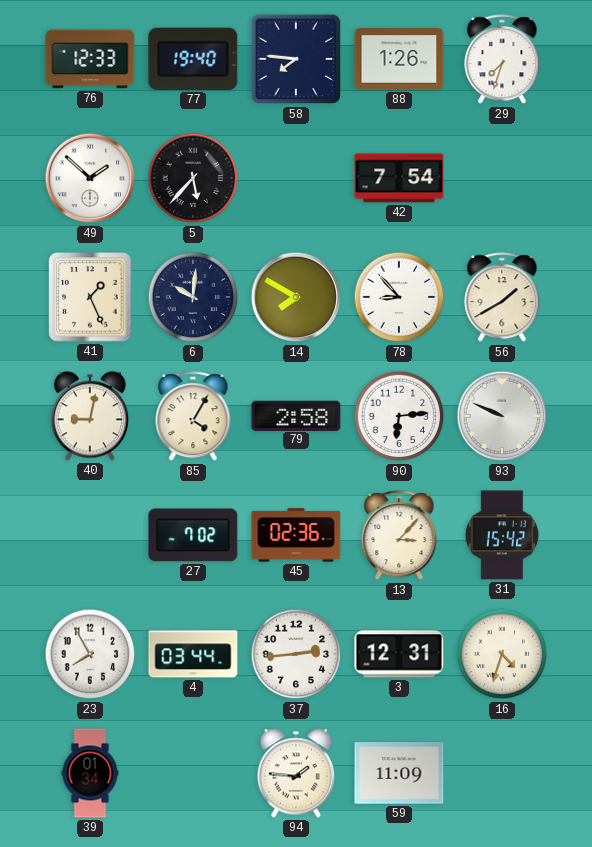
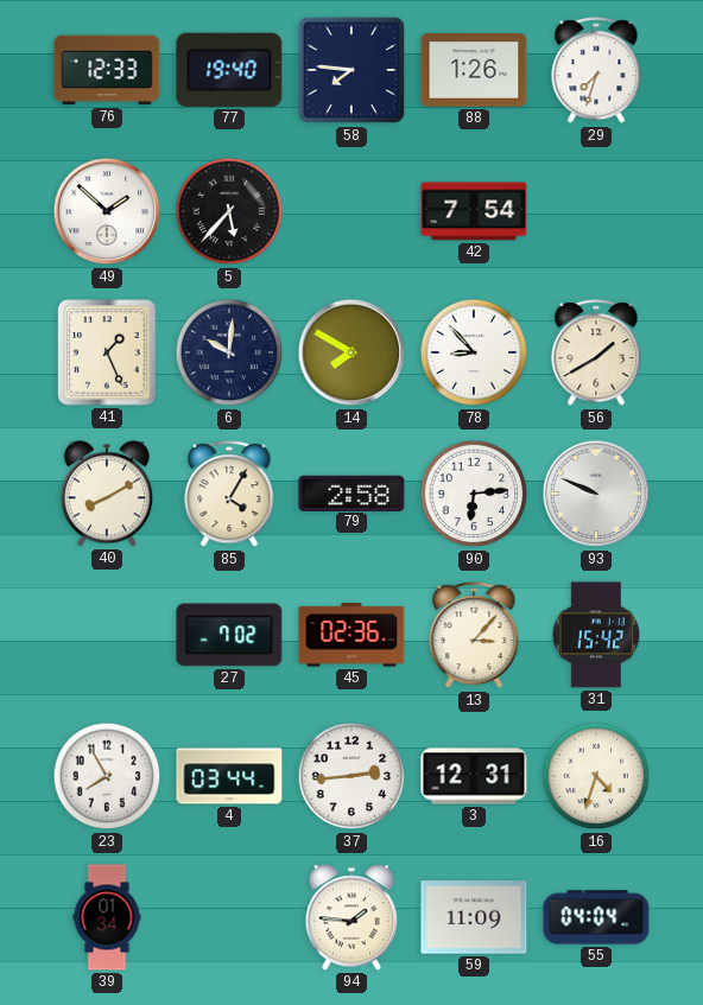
40: 9:02 -> 8:10 (106, 494)
55: none -> 04:04 (596, 917)
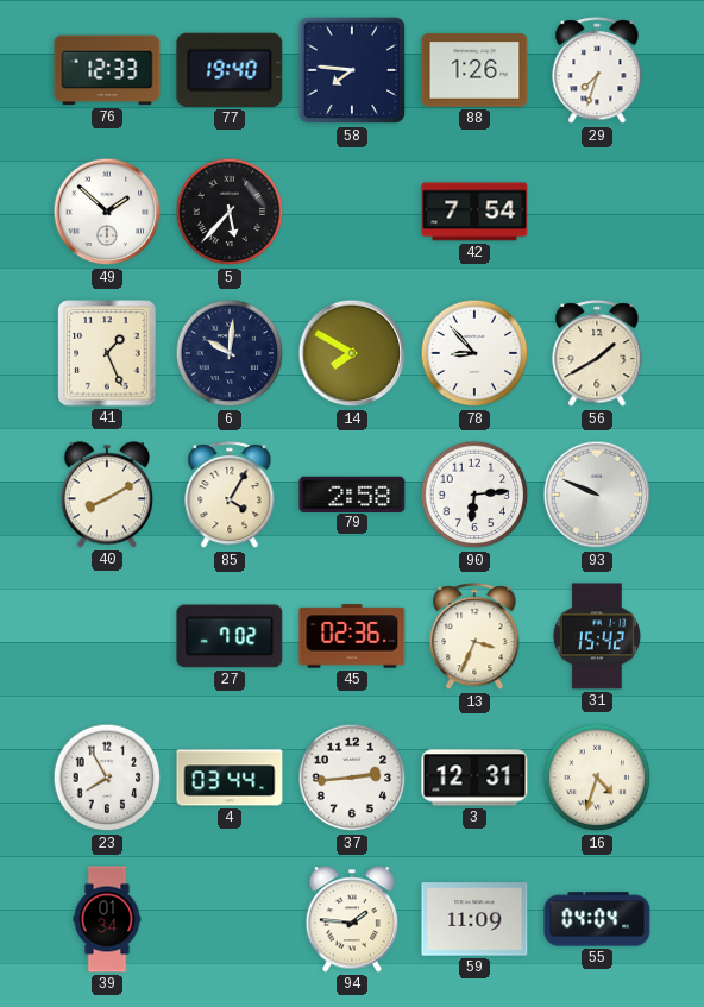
13: 3:07 -> 3:34 (474, 637)
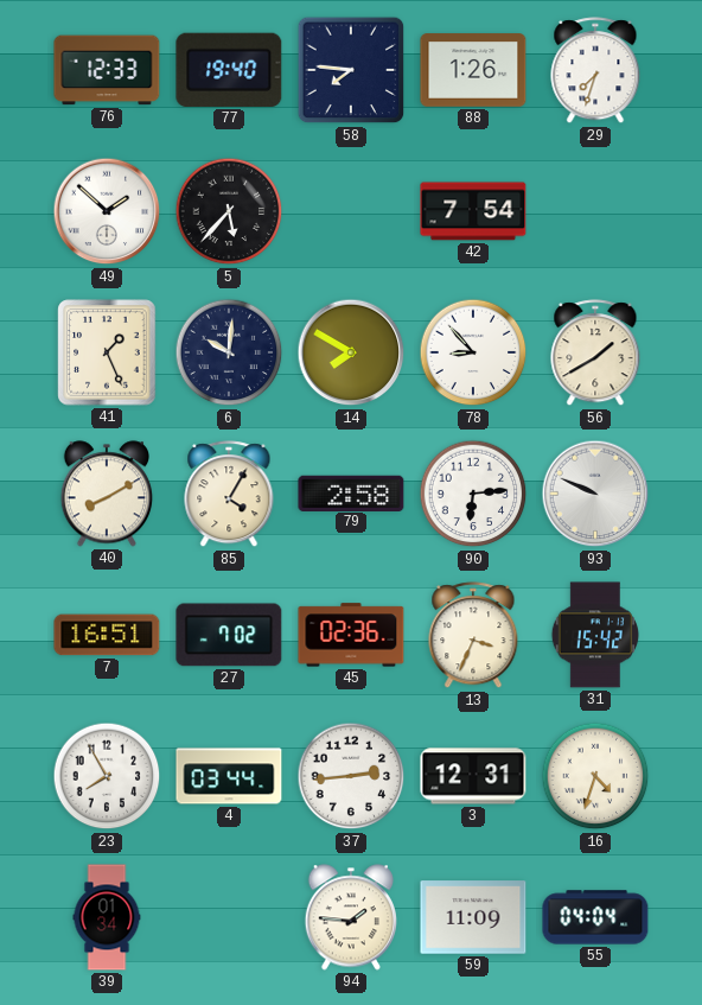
7: none -> 16:51 (107, 635)
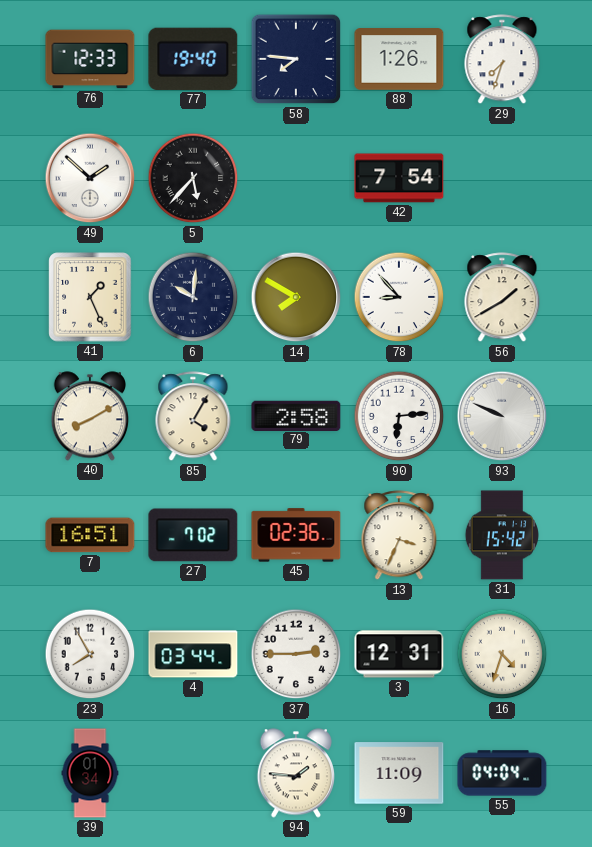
37: 2:44 -> 2:45 (296, 654)
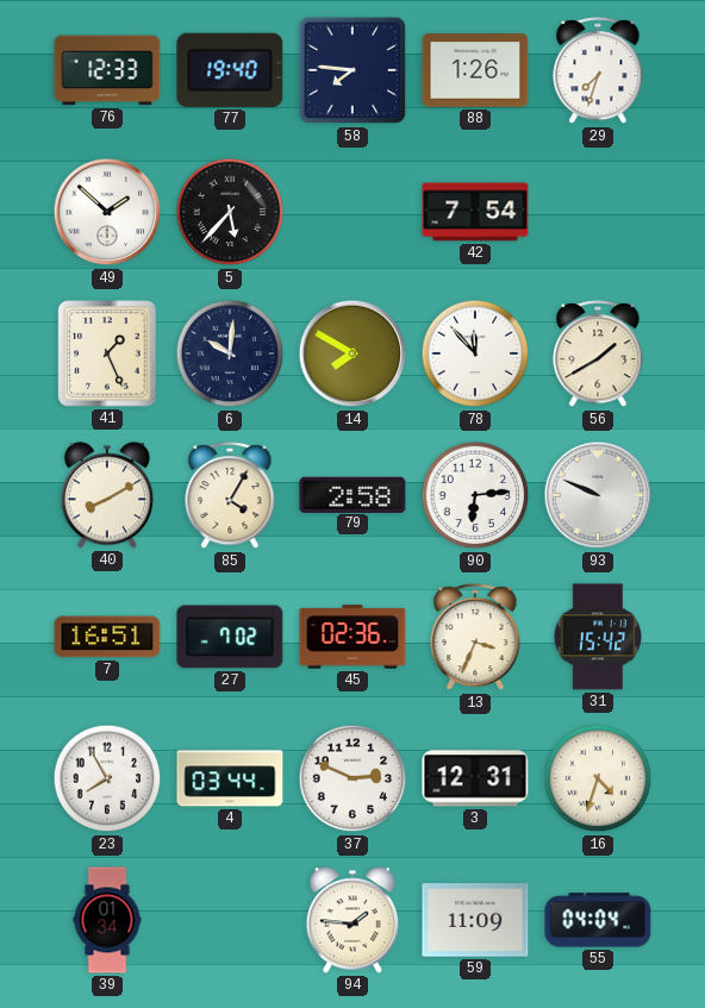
78: 8:53 -> 11:53 (475, 353)
37: 2:45 -> 2:49 (352, 778)
